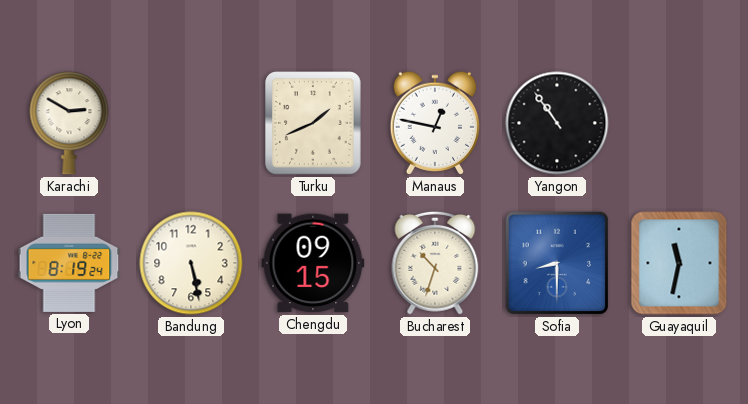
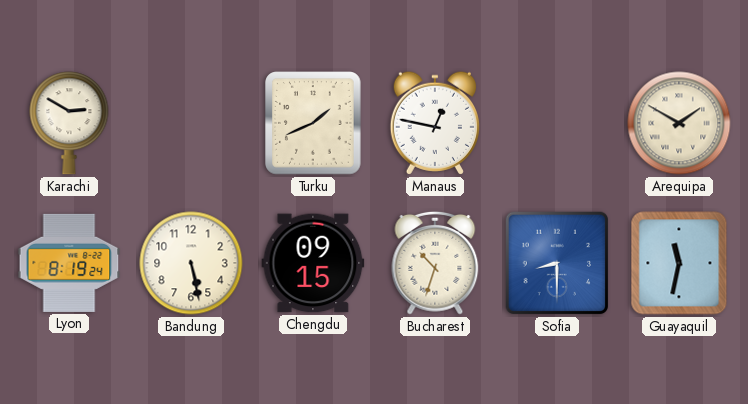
Yangon: 10:54 -> none (557, 123)
Arequipa: none -> 1:50 (679, 123)
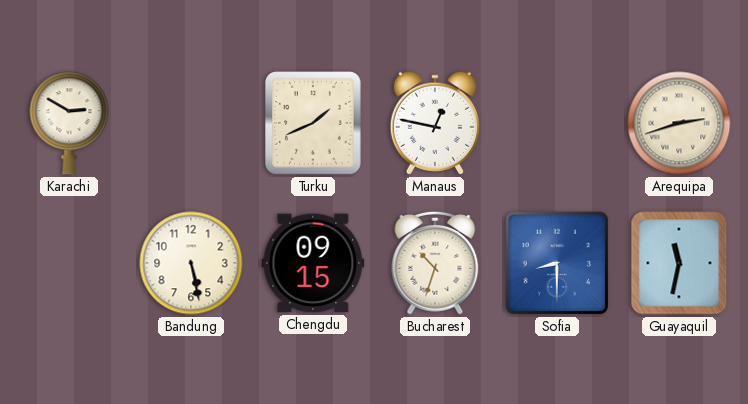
Arequipa: 1:50 -> 2:42 (679, 123)
Lyon: 8:19 -> none (69, 263)
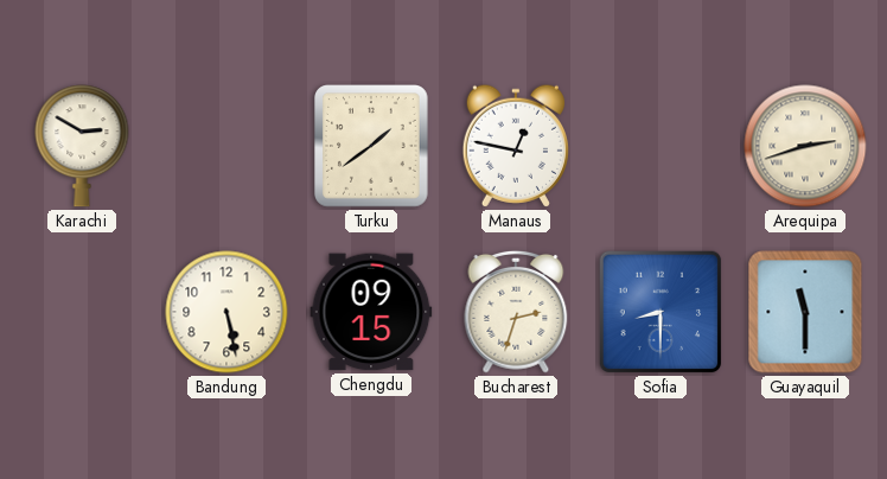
Turku: 1:41 -> 1:39 (372, 146)
Bucharest: 10:33 -> 2:33 (516, 312)
Guayaquil: 11:32 -> 11:30 (805, 312)
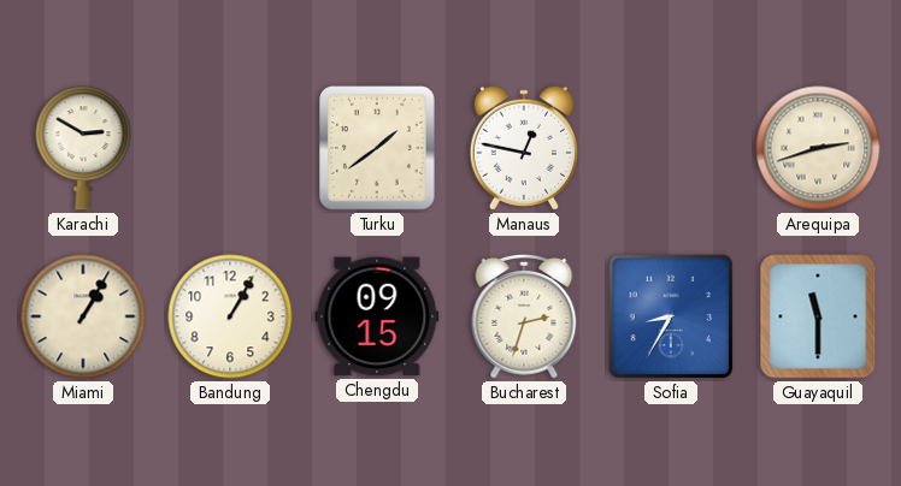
Miami: none -> 1:05 (83, 316)
Bandung: 5:28 -> 1:05 (230, 316)
Sofia: 8:30 -> 8:35 (671, 316)
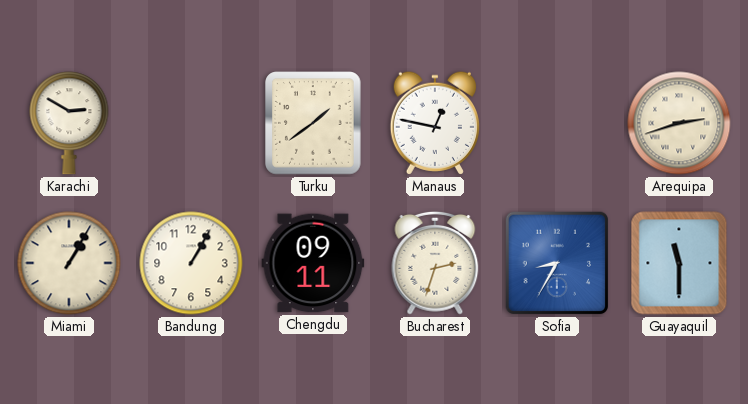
Chengdu: 09:15 -> 09:11 (313, 263)
